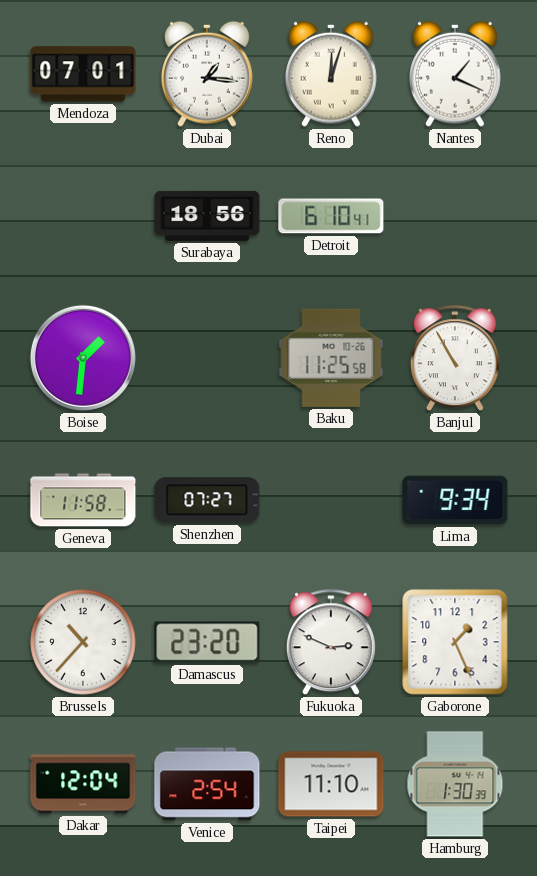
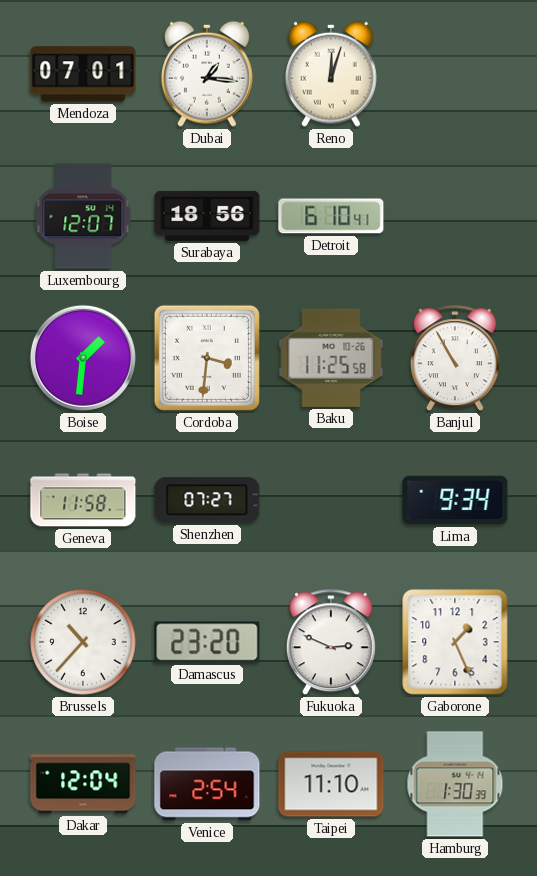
Nantes: 1:19 -> none (456, 74)
Luxembourg: none -> 12:07 (83, 216)
Cordoba: none -> 3:31 (207, 358)
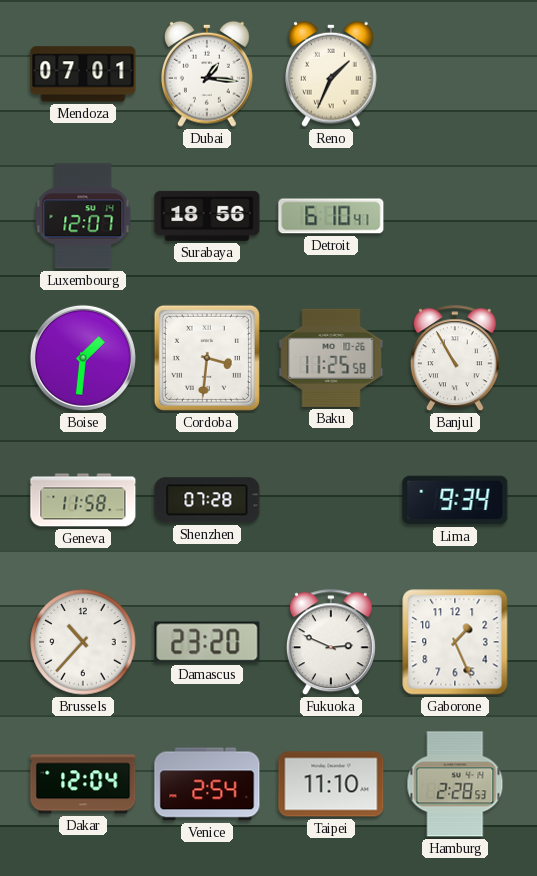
Reno: 12:03 -> 1:34 (332, 74)
Shenzhen: 07:27 -> 07:28 (207, 500)
Hamburg: 1:30 -> 2:28 (455, 784)
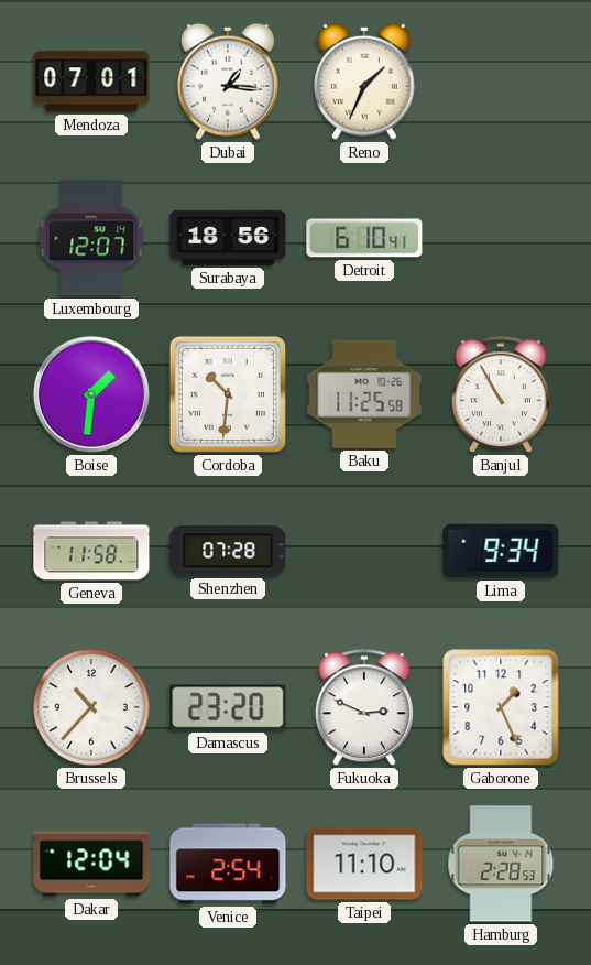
Cordoba: 3:31 -> 10:31 (228, 394)
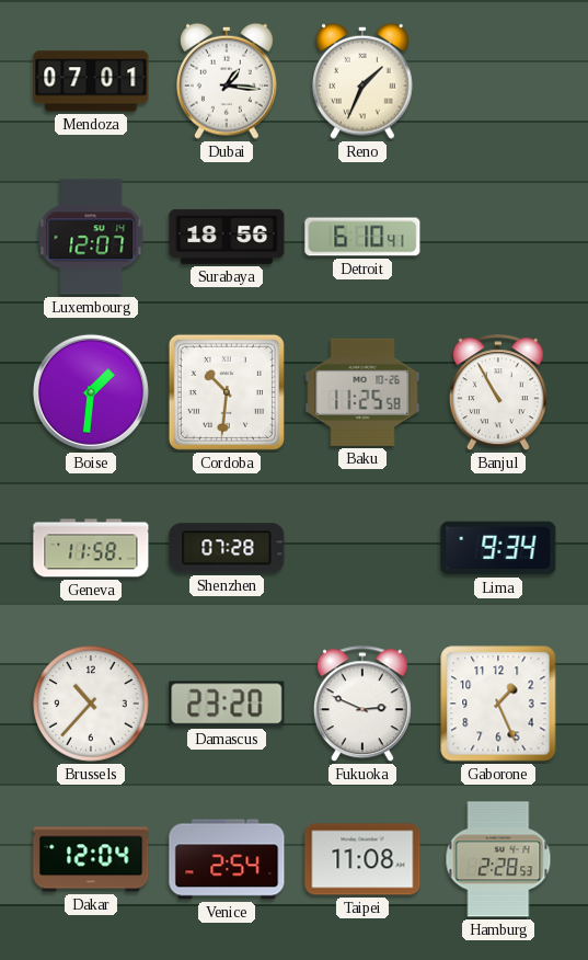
Taipei: 11:10 -> 11:08 (362, 859)
